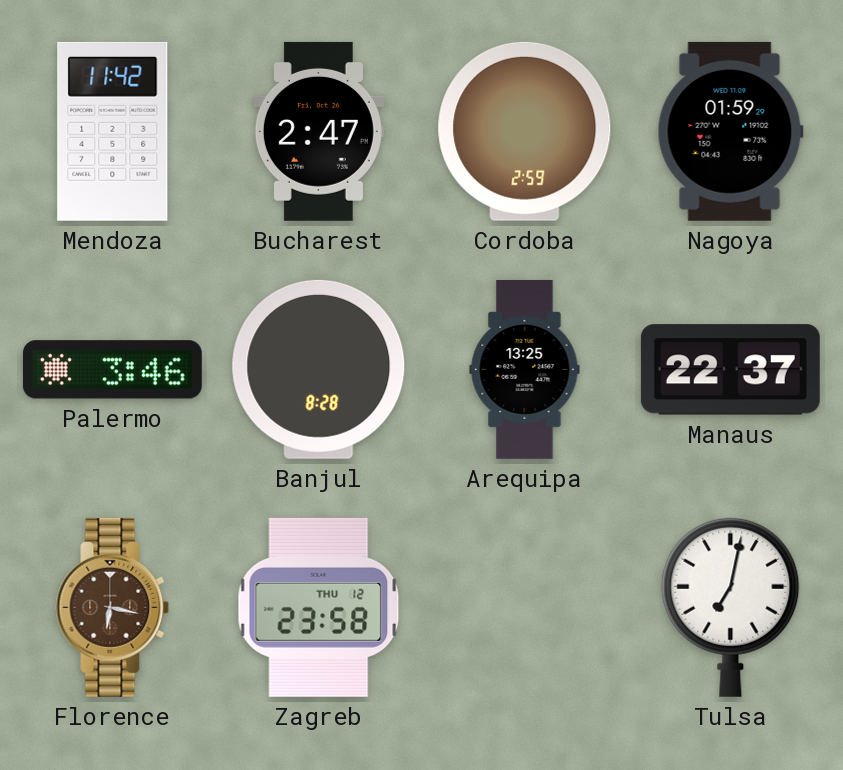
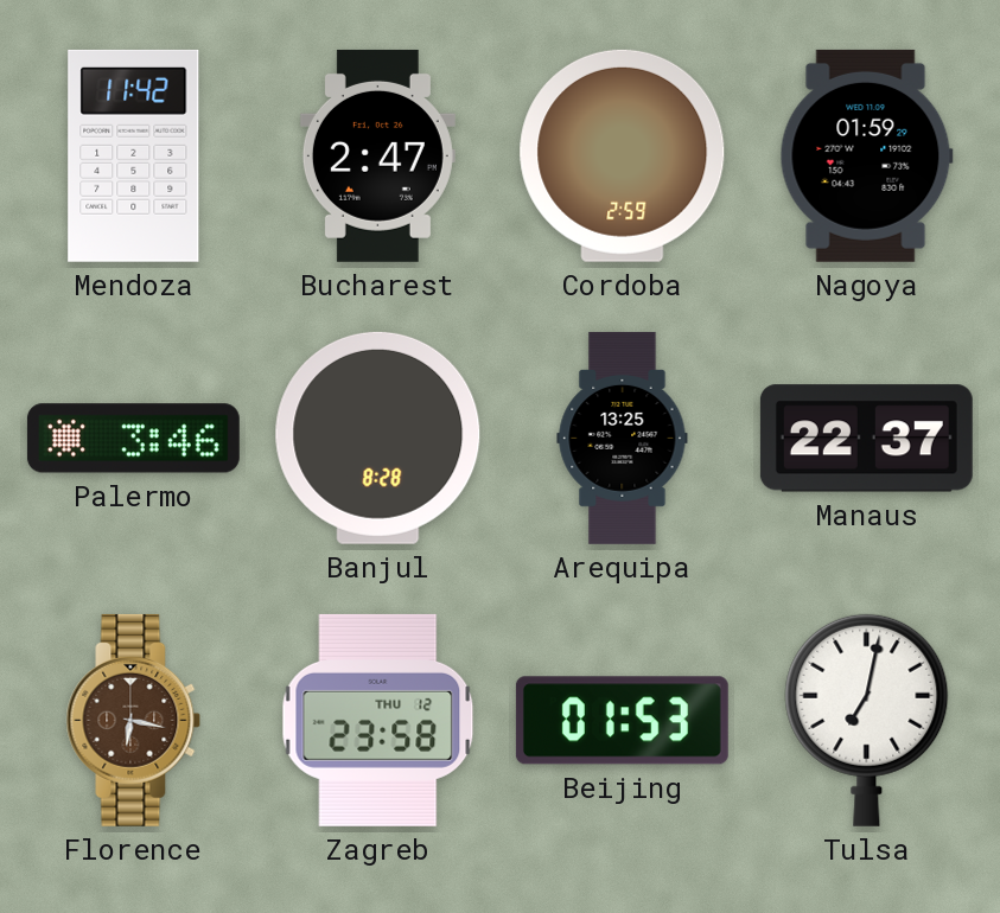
Beijing: none -> 01:53 (622, 721)
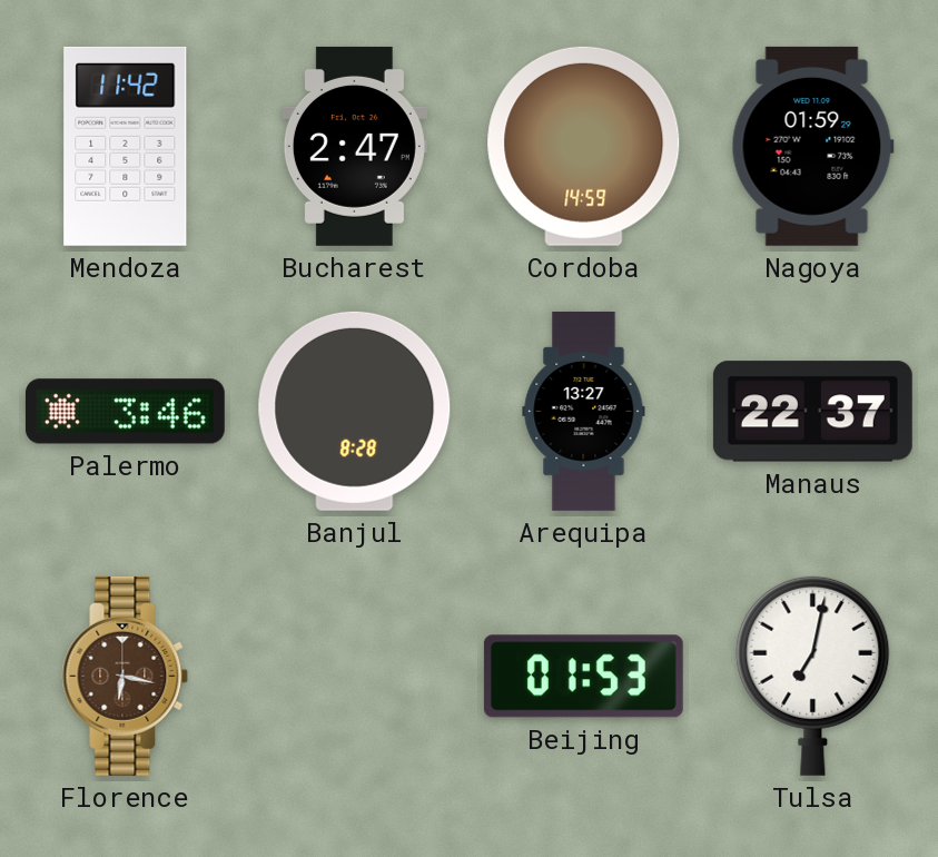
Cordoba: 2:59 -> 14:59 (584, 146)
Arequipa: 13:25 -> 13:27 (584, 411)
Zagreb: 23:58 -> none (378, 720)
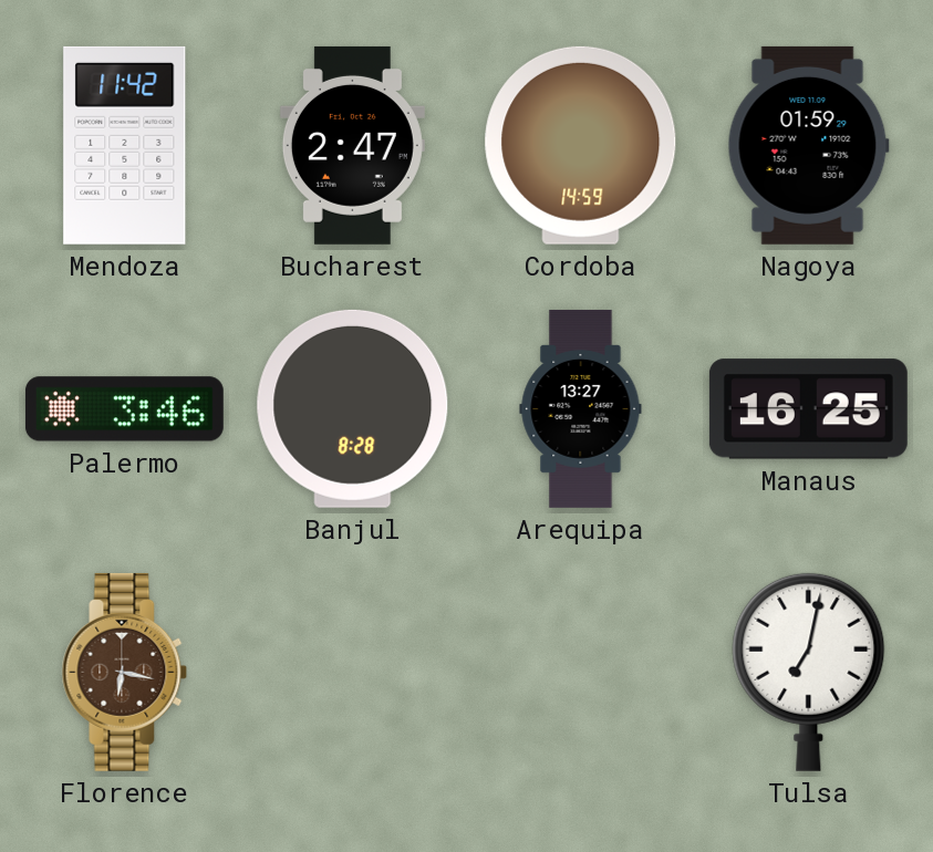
Manaus: 22:37 -> 16:25 (808, 409)
Beijing: 01:53 -> none (583, 677)
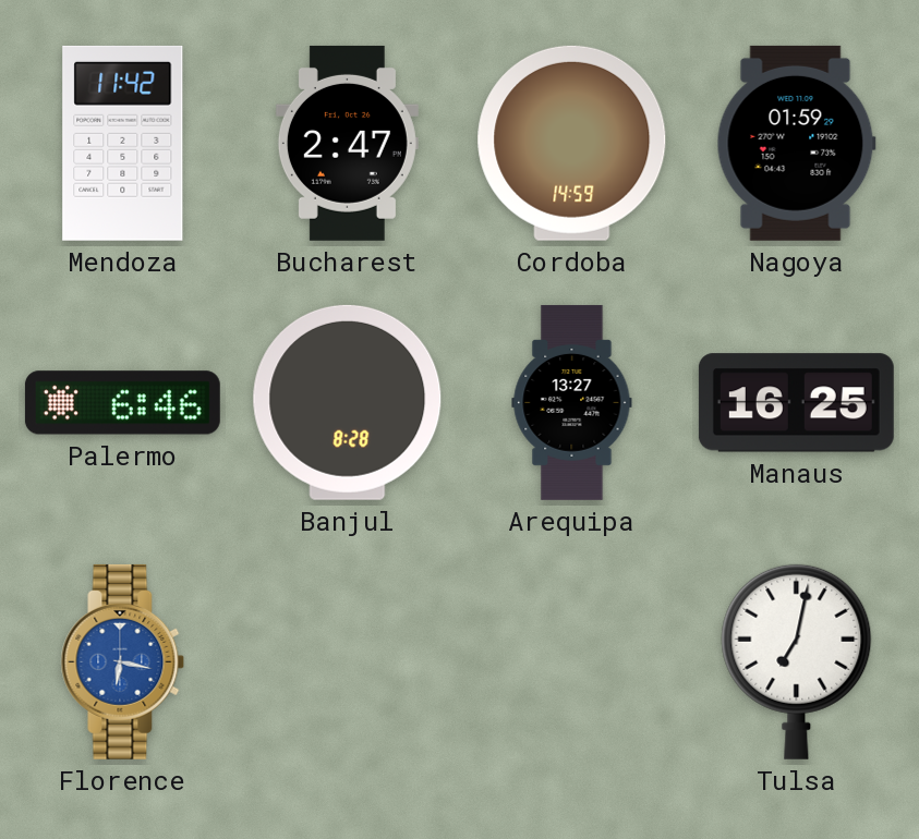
Palermo: 3:46 -> 6:46 (122, 403)
Florence dial: brown -> blue (123, 661)
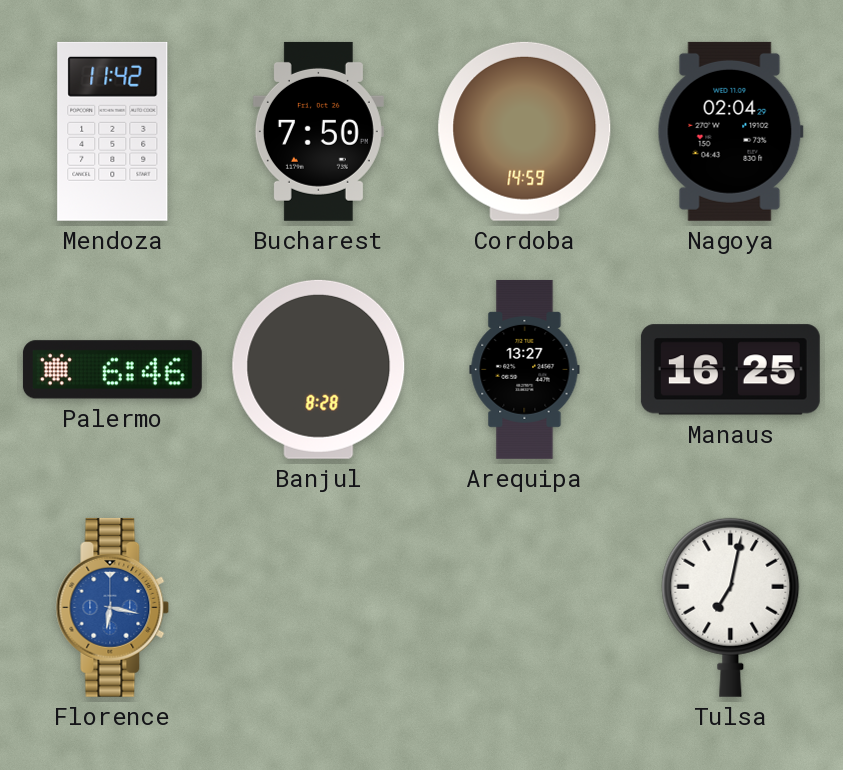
Bucharest: 2:47 -> 7:50 (318, 131)
Nagoya: 01:59 -> 02:04 (730, 131)
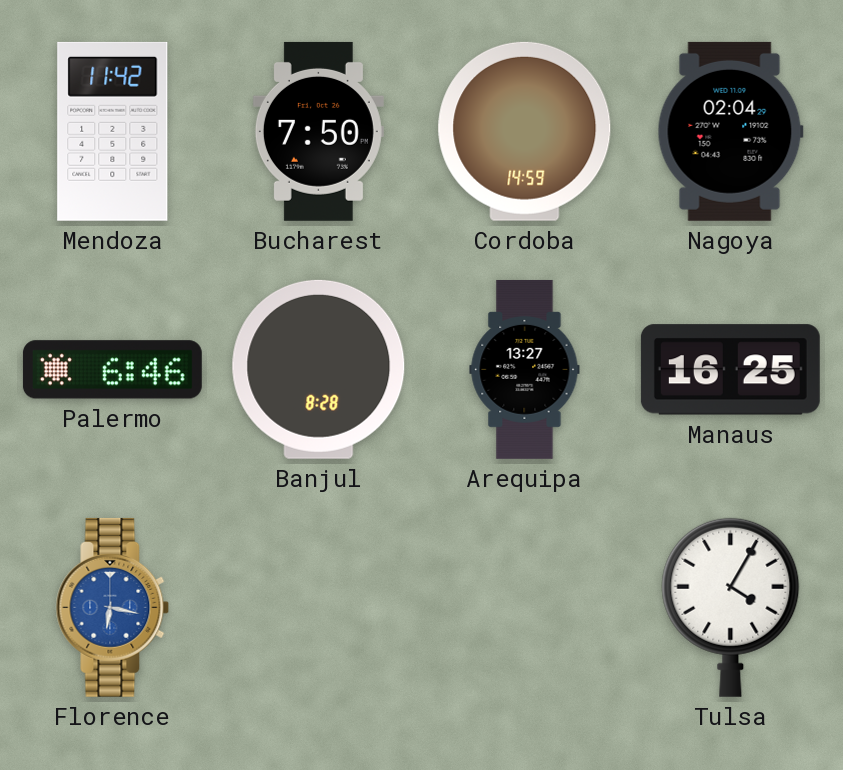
Tulsa: 7:02 -> 4:05 (731, 607)
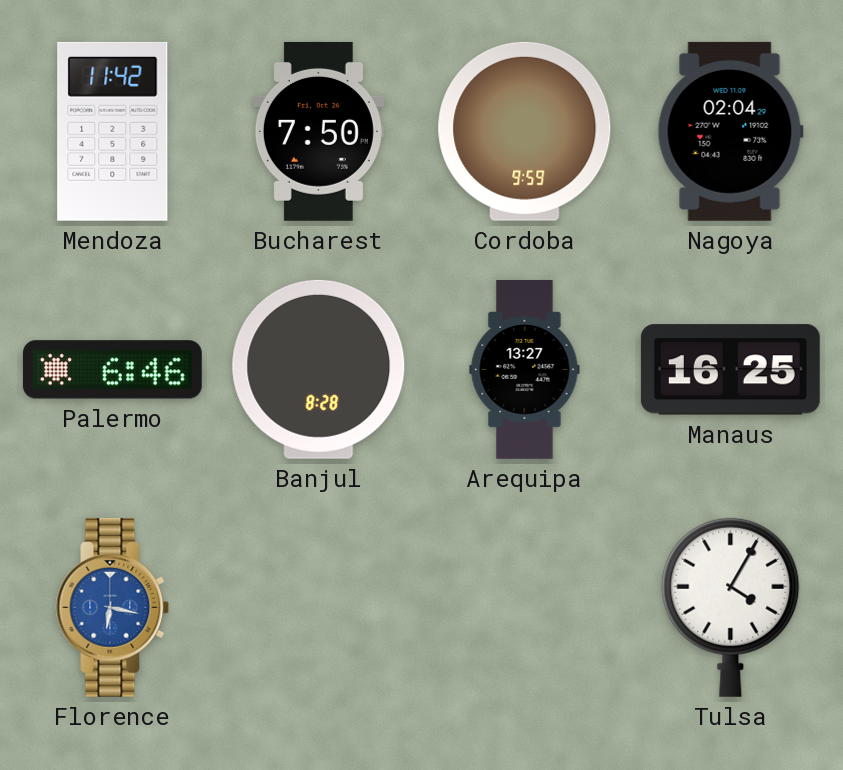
Cordoba: 14:59 -> 9:59 (525, 131)
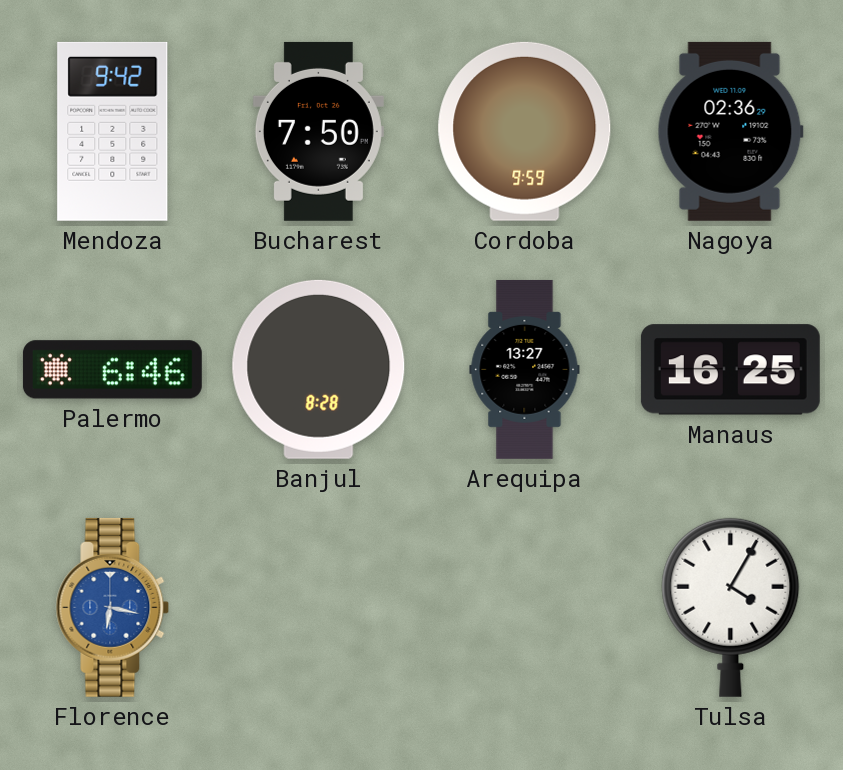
Mendoza: 11:42 -> 9:42 (113, 131)
Nagoya: 02:04 -> 02:36 (730, 131)
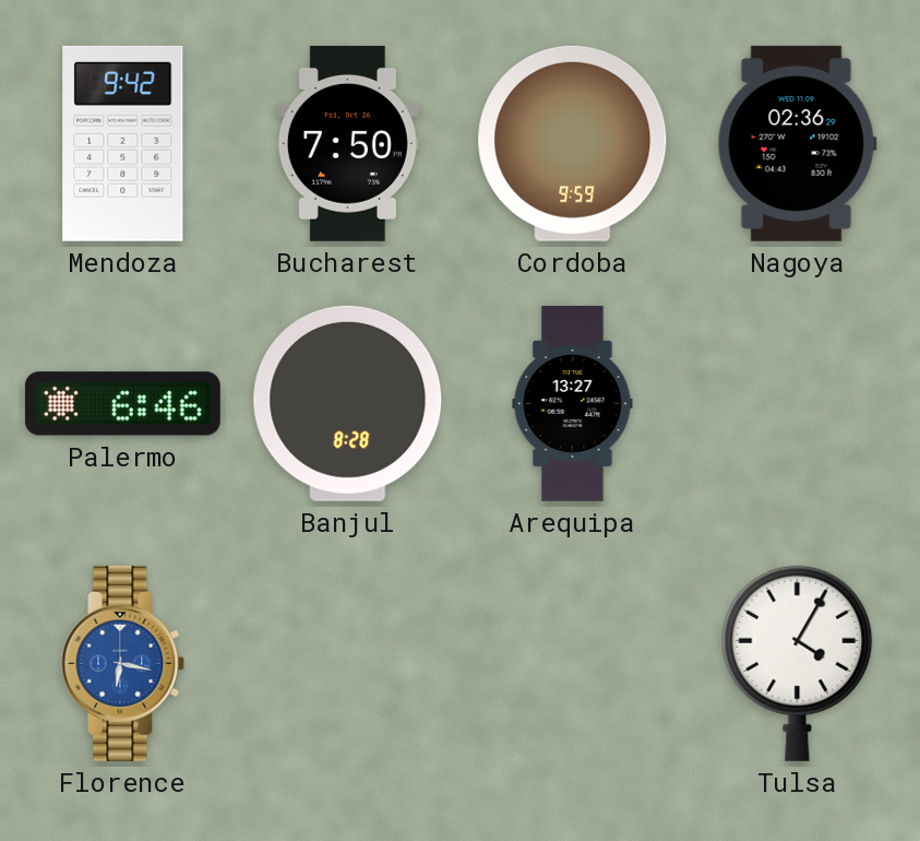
Manaus: 16:25 -> none (730, 370)
